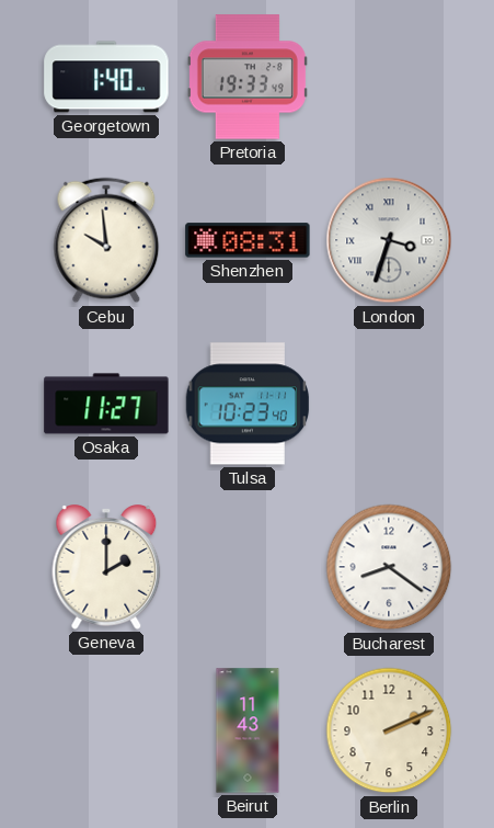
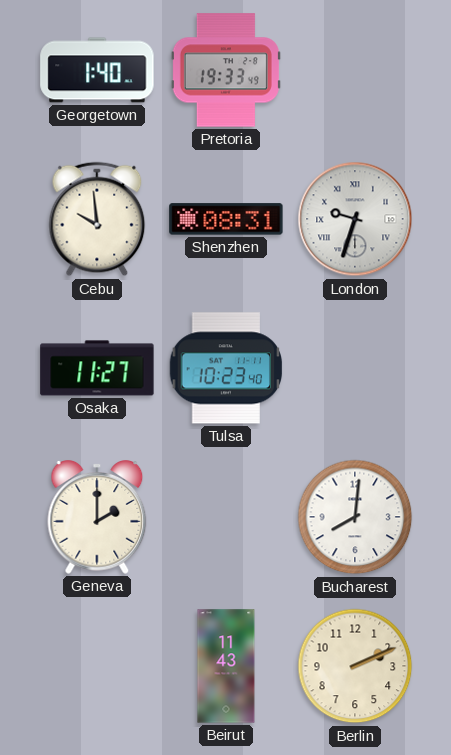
London: 3:33 -> 9:33 (355, 219)
Bucharest: 8:21 -> 8:01 (355, 517)
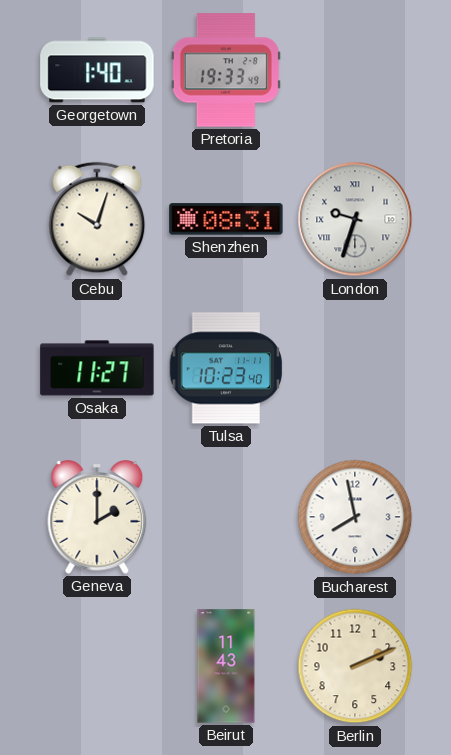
Cebu: 9:59 -> 10:03 (97, 219)
Bucharest: 8:01 -> 7:58 (355, 517)
